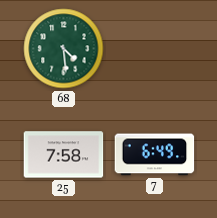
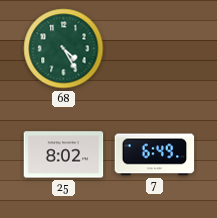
68: 4:29 -> 4:25 (64, 49)
25: 7:58 -> 8:02 (64, 155)
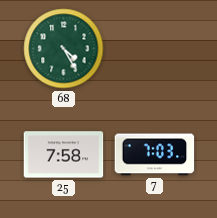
25: 8:02 -> 7:58 (64, 155)
7: 6:49 -> 7:03 (155, 155)
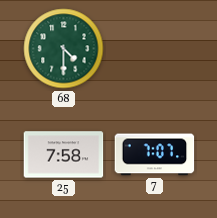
68: 4:25 -> 4:30 (64, 49)
7: 7:03 -> 7:07 (155, 155)
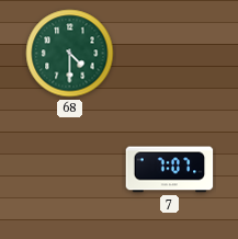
25: 7:58 -> none (64, 155)
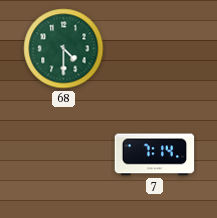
7: 7:07 -> 7:14 (155, 155)
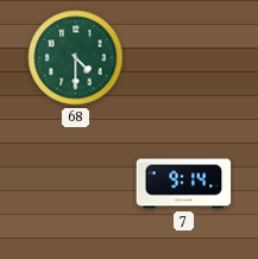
7: 7:14 -> 9:14 (184, 184)
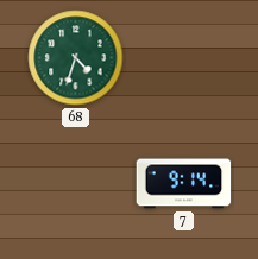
68: 4:30 -> 4:33 (76, 58)
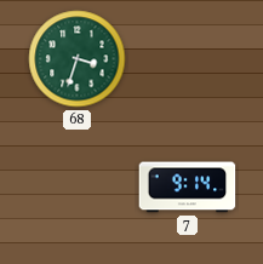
68: 4:33 -> 3:33 (78, 59)
